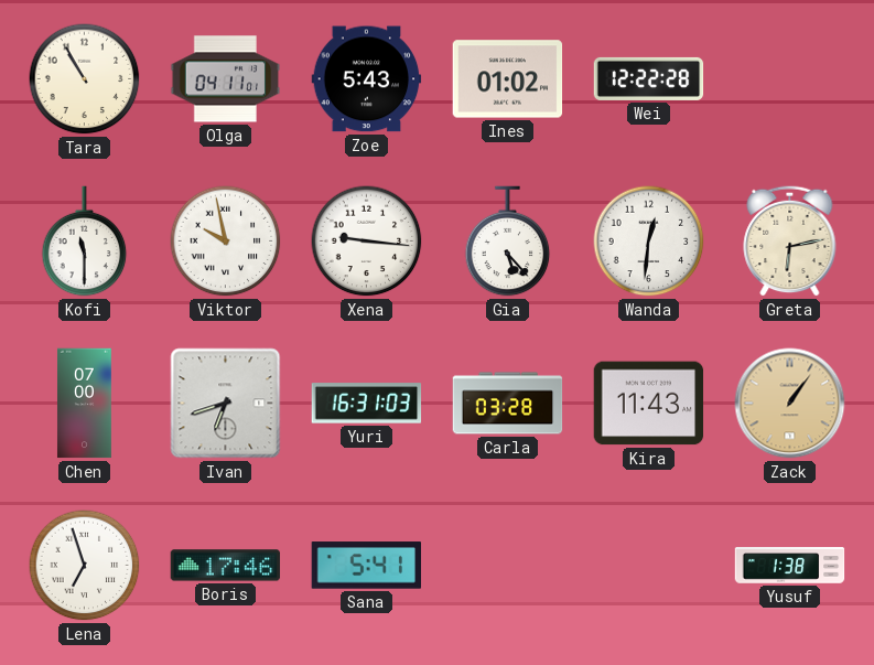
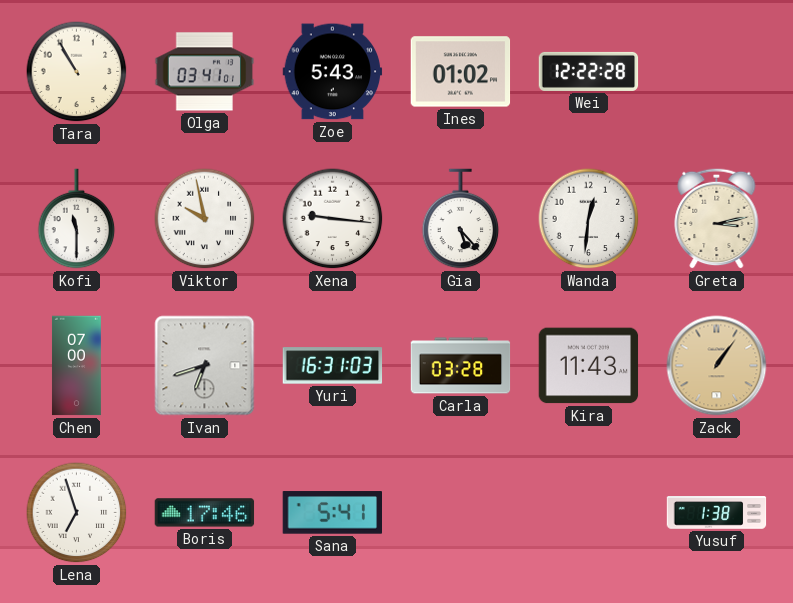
Olga: 04:11 -> 03:41 (205, 72)
Greta: 6:13 -> 3:13 (717, 218)
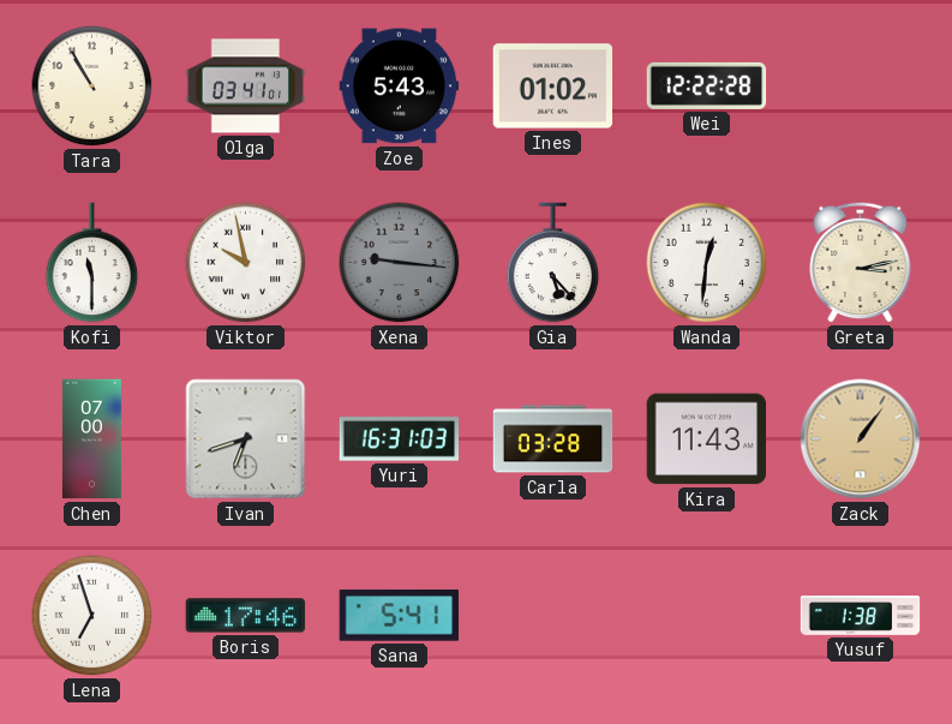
Xena dial: white -> grey (400, 263)
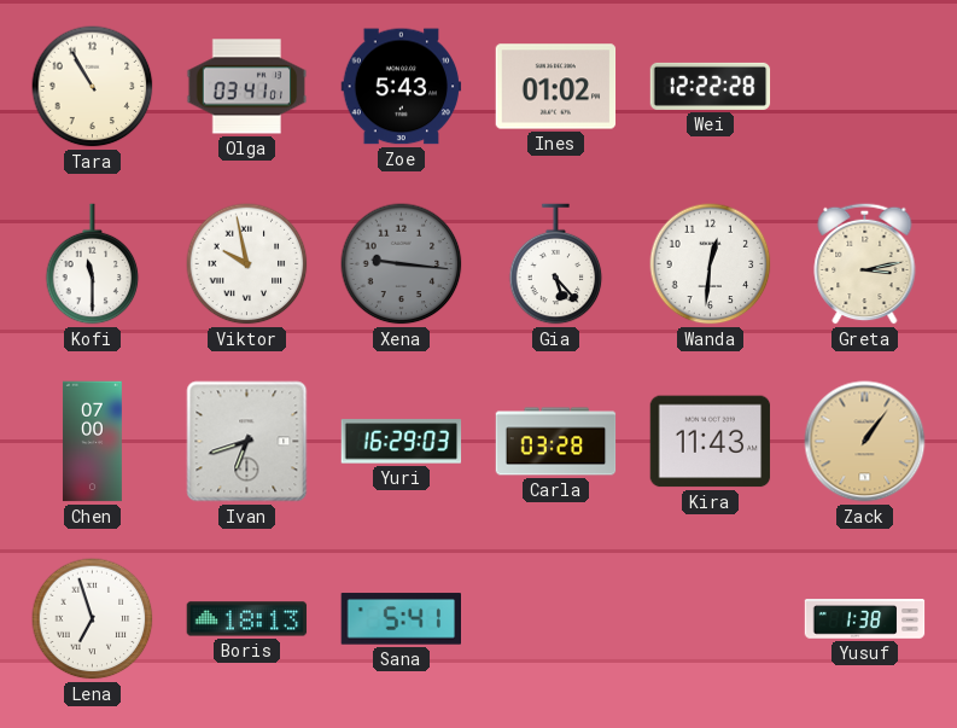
Yuri: 16:31 -> 16:29 (402, 442)
Boris: 17:46 -> 18:13 (247, 619)
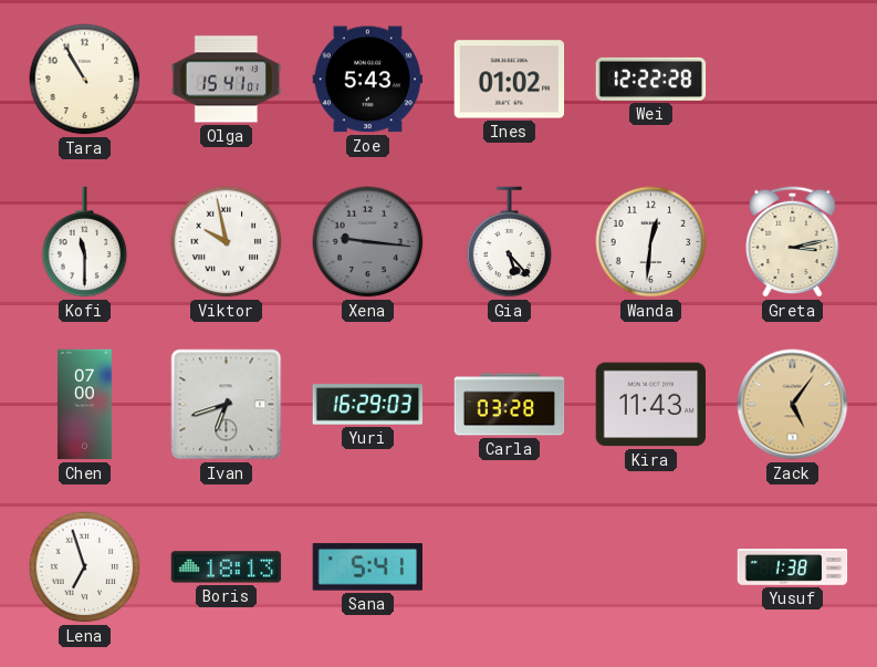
Olga: 03:41 -> 15:41 (227, 80)
Zack: 1:06 -> 5:06 (793, 405)
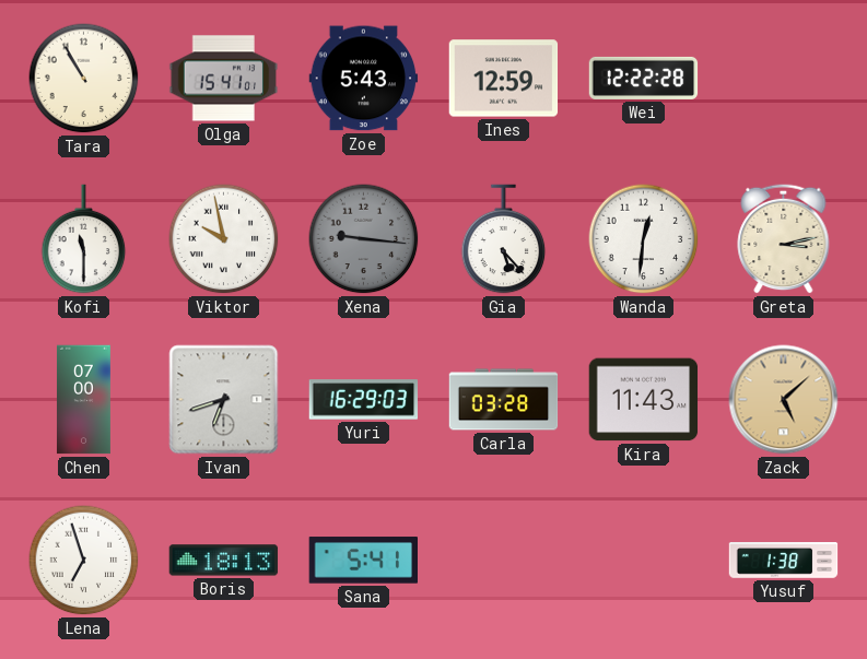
Ines: 01:02 -> 12:59 (504, 79)
Zack: 5:06 -> 5:08 (784, 400)
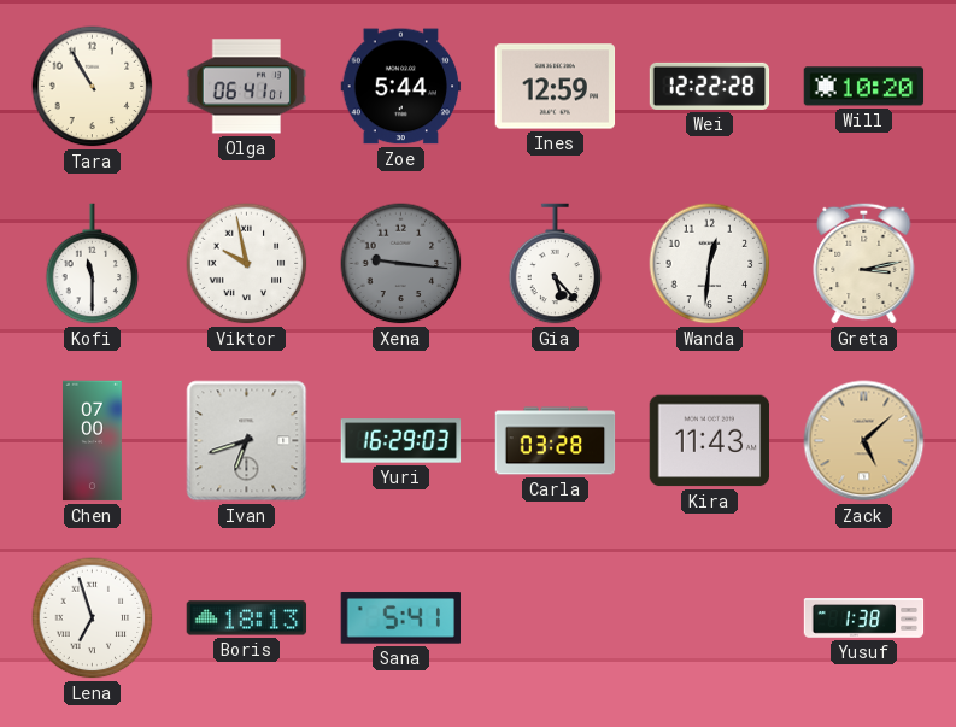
Olga: 15:41 -> 06:41 (247, 87)
Zoe: 5:43 -> 5:44 (401, 87)
Will: none -> 10:20 (864, 87)
